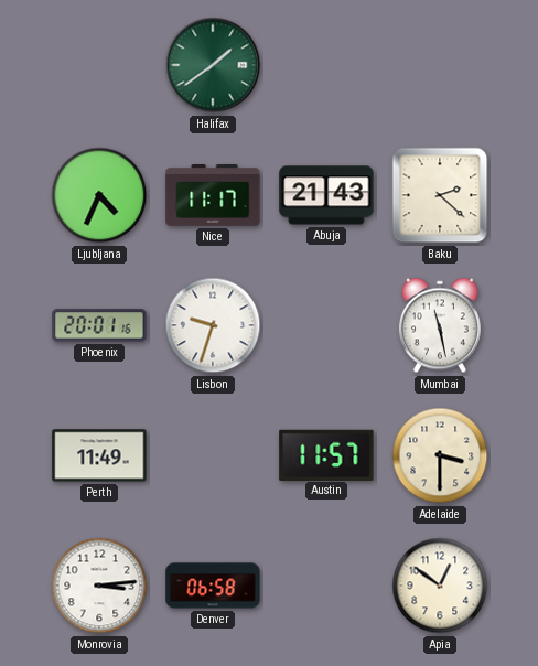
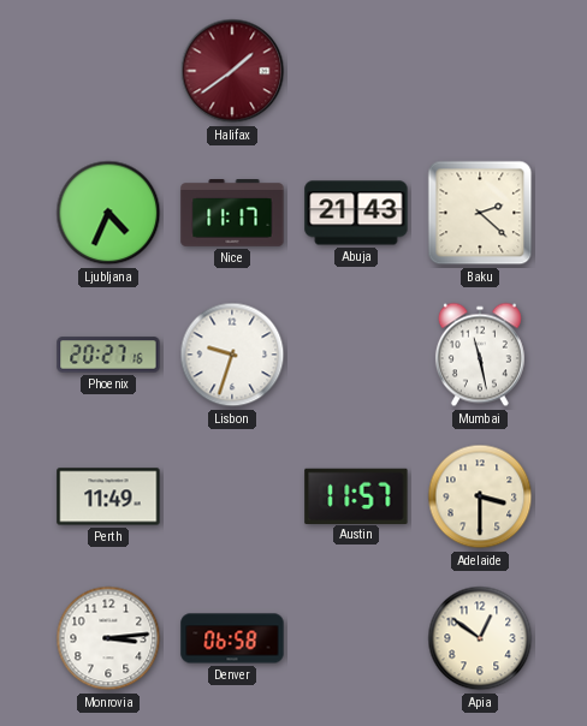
Halifax dial: green -> burgundy (232, 71)
Phoenix: 20:01 -> 20:27 (108, 355)
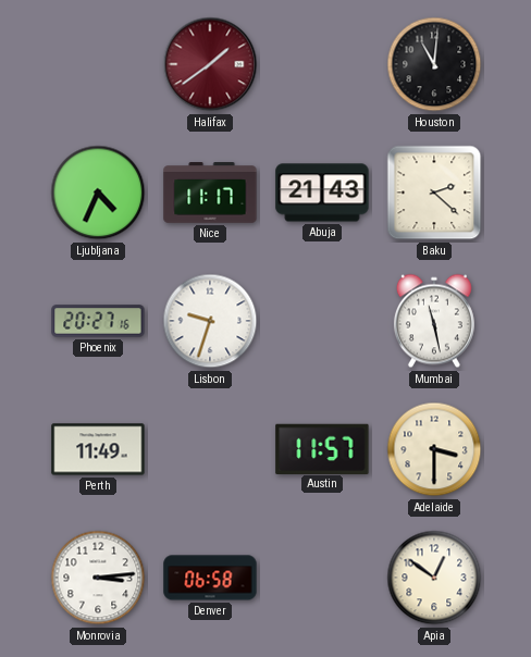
Houston: none -> 11:01 (434, 64)
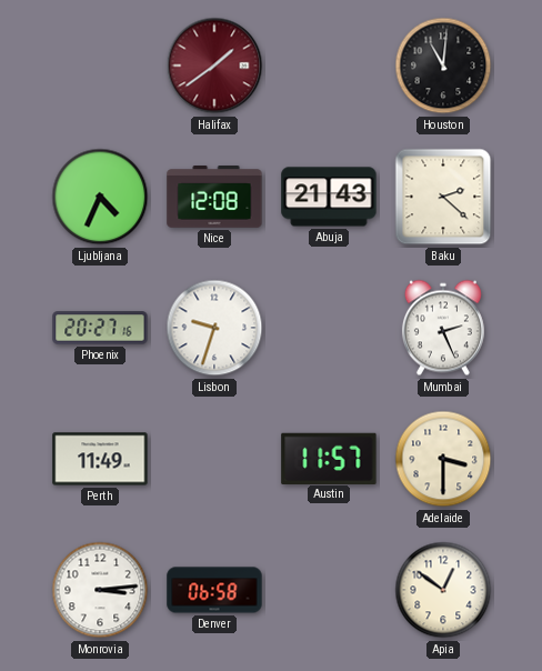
Nice: 11:17 -> 12:08 (214, 198)
Mumbai: 11:28 -> 2:26 (443, 328)
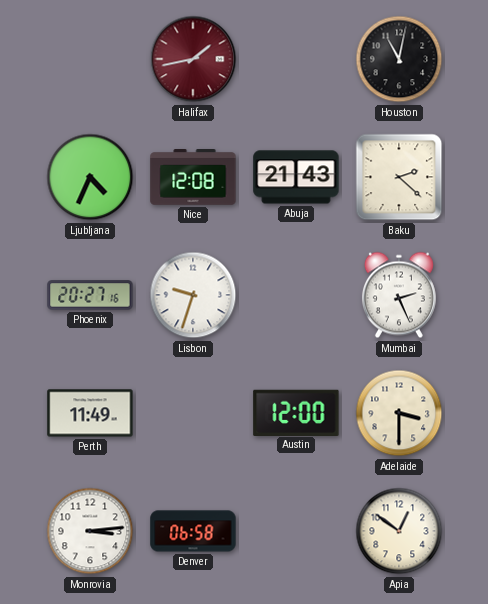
Halifax: 1:39 -> 1:43 (193, 59)
Houston: 11:01 -> 11:02 (399, 59)
Austin: 11:57 -> 12:00 (296, 412)
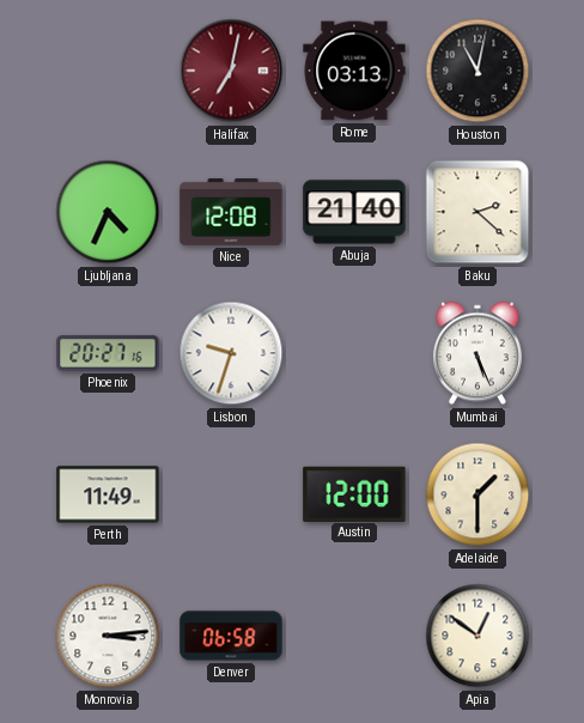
Halifax: 1:43 -> 7:02 (231, 71)
Rome: none -> 03:13 (354, 71)
Abuja: 21:43 -> 21:40 (354, 212)
Mumbai: 2:26 -> 5:26 (477, 353)
Adelaide: 3:30 -> 1:30 (477, 494)
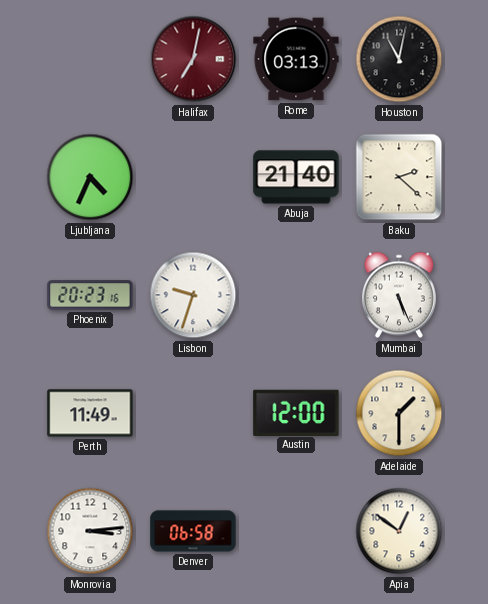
Nice: 12:08 -> none (231, 213)
Phoenix: 20:27 -> 20:23 (90, 295)
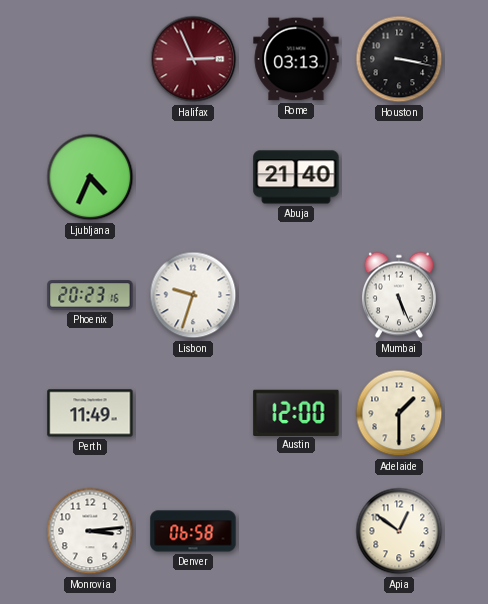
Halifax: 7:02 -> 2:56 (193, 59)
Houston: 11:02 -> 3:17 (399, 59)
Baku: 2:22 -> none (399, 177)
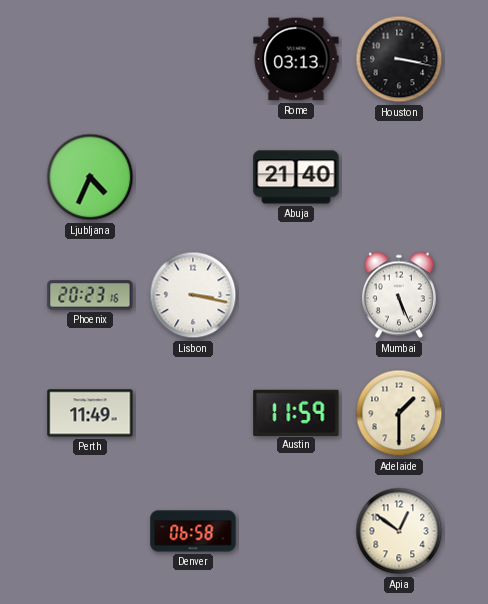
Halifax: 2:56 -> none (193, 59)
Lisbon: 9:33 -> 3:17 (193, 295)
Austin: 12:00 -> 11:59 (296, 412)
Monrovia: 3:14 -> none (90, 531)
